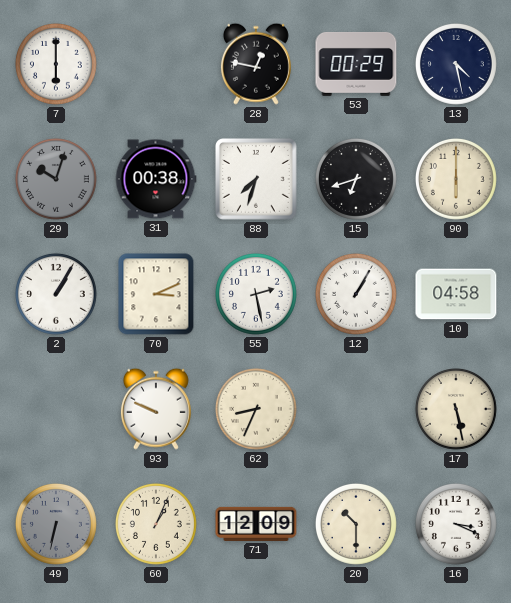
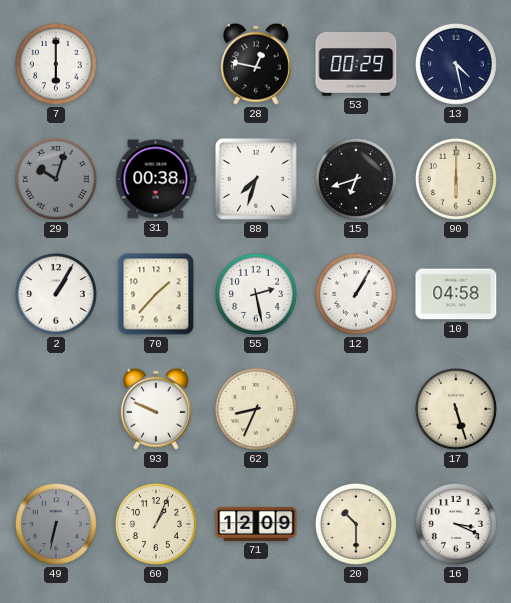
70: 3:11 -> 1:37 (156, 294)
17: 5:28 -> 5:27 (456, 409)
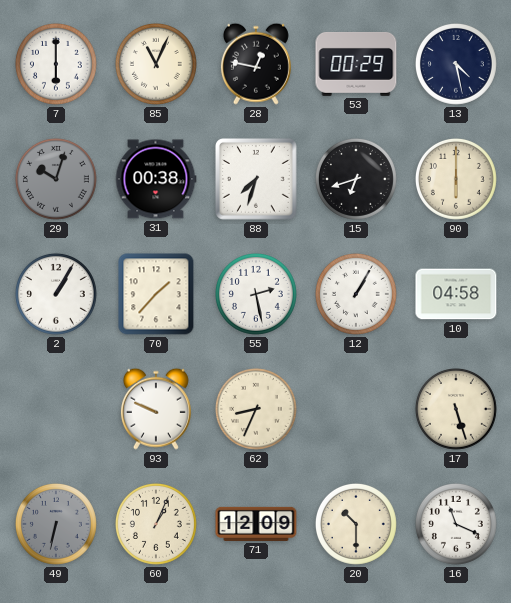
85: none -> 11:04 (156, 64)
16: 3:19 -> 11:19 (456, 524)
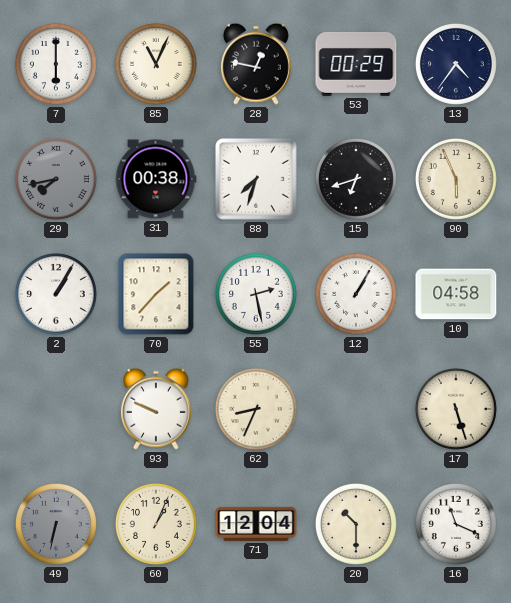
13: 4:28 -> 4:36 (456, 64)
29: 10:03 -> 7:43 (56, 179)
90: 6:00 -> 5:56 (456, 179)
71: 12:09 -> 12:04 (256, 524)
